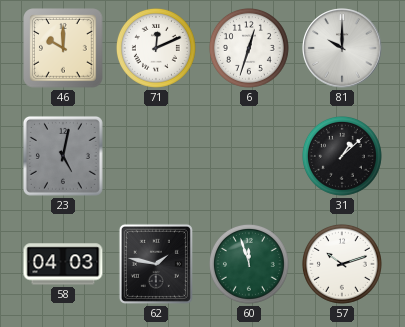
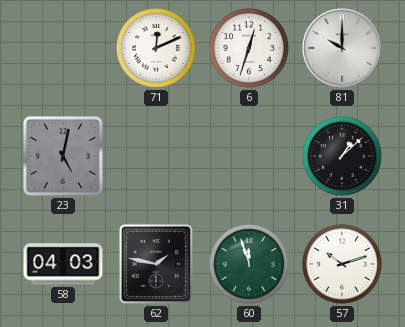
46: 10:00 -> none (63, 48)
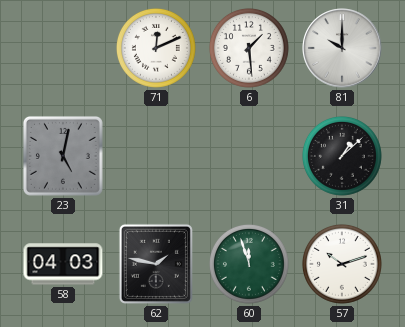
6: 12:33 -> 1:29 (249, 48)
